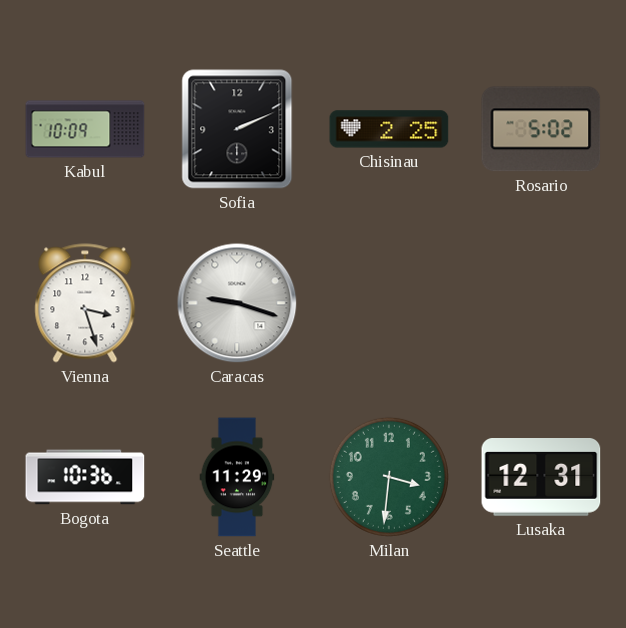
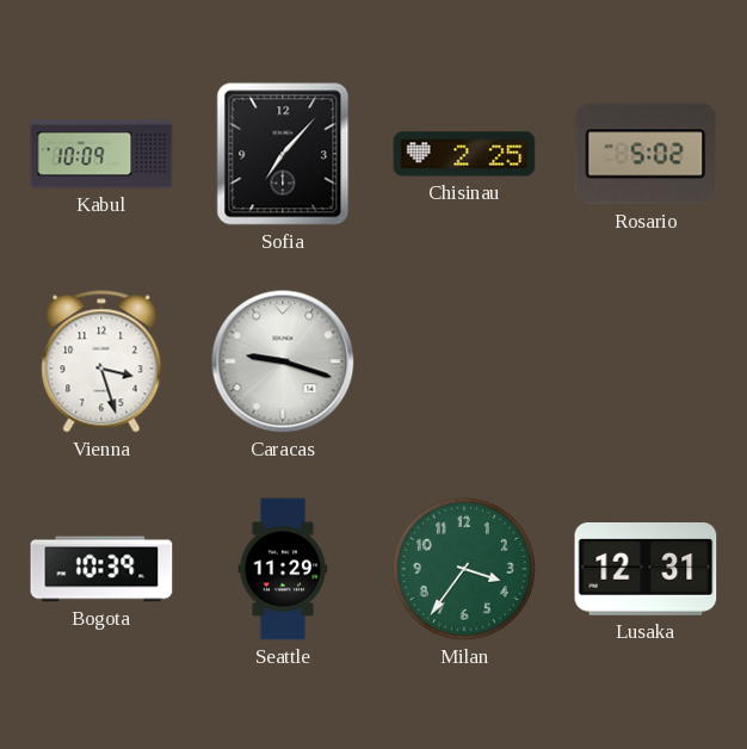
Sofia: 2:11 -> 7:07 (283, 154)
Bogota: 10:36 -> 10:39 (101, 569)
Milan: 3:31 -> 3:36 (464, 569)
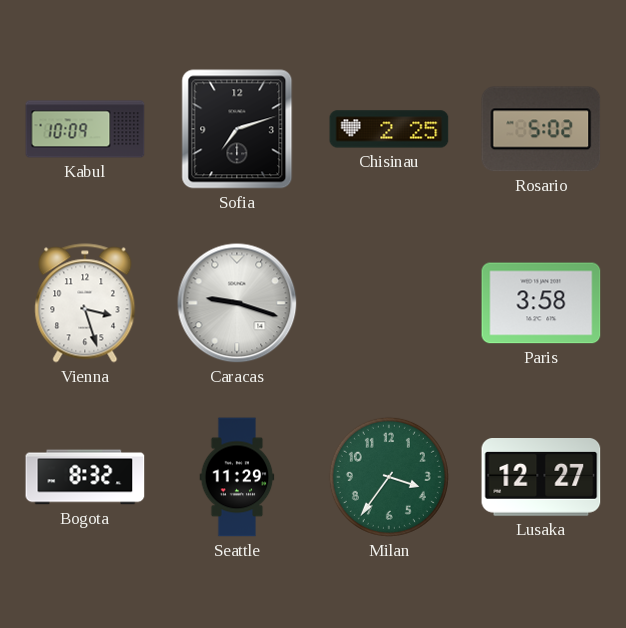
Sofia: 7:07 -> 7:12 (237, 129)
Paris: none -> 3:58 (541, 303)
Bogota: 10:39 -> 8:32 (85, 477)
Lusaka: 12:31 -> 12:27 (541, 478)
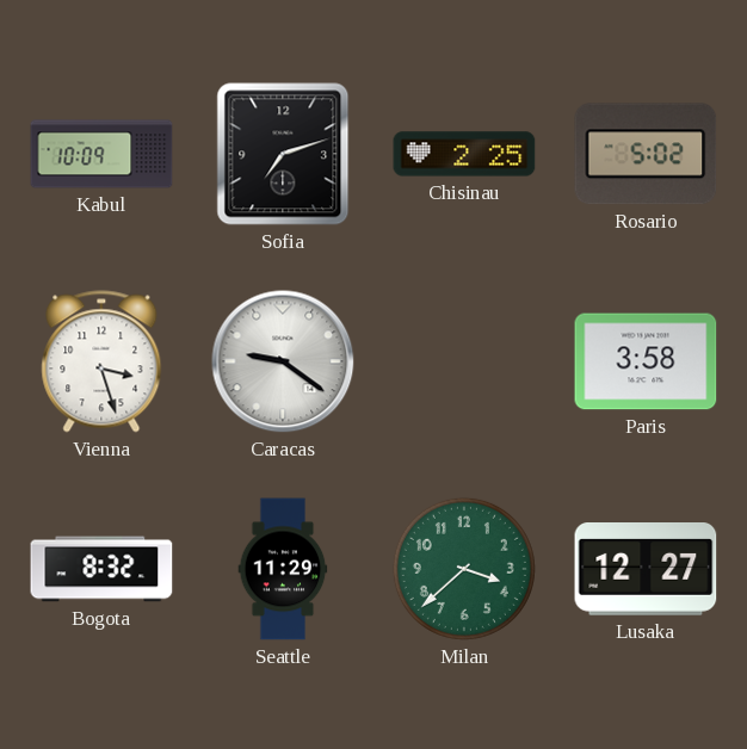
Caracas: 9:18 -> 9:21 (283, 361)
Milan: 3:36 -> 3:38 (464, 569)
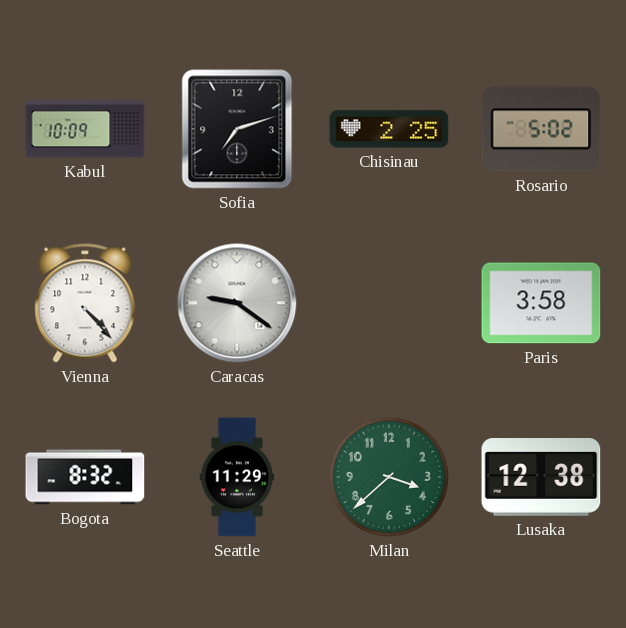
Vienna: 3:27 -> 4:23 (85, 303)
Lusaka: 12:27 -> 12:38 (541, 478)
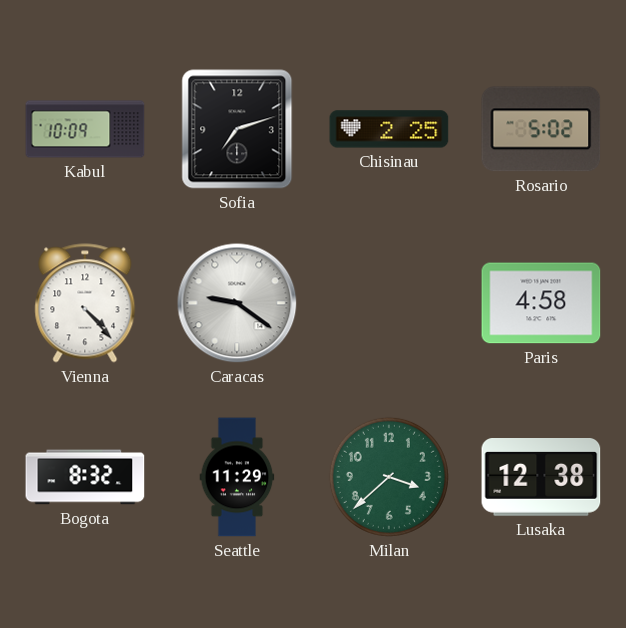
Paris: 3:58 -> 4:58 (541, 303)
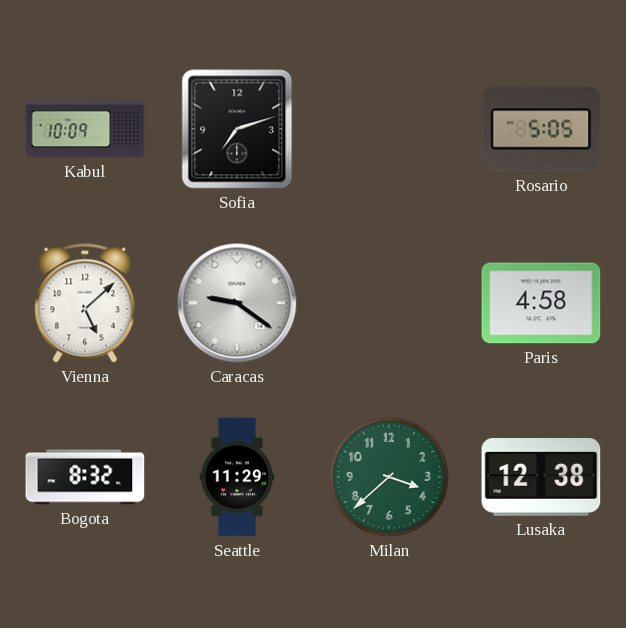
Chisinau: 2:25 -> none (389, 129)
Rosario: 5:02 -> 5:05 (541, 129)
Vienna: 4:23 -> 5:08 (85, 303)
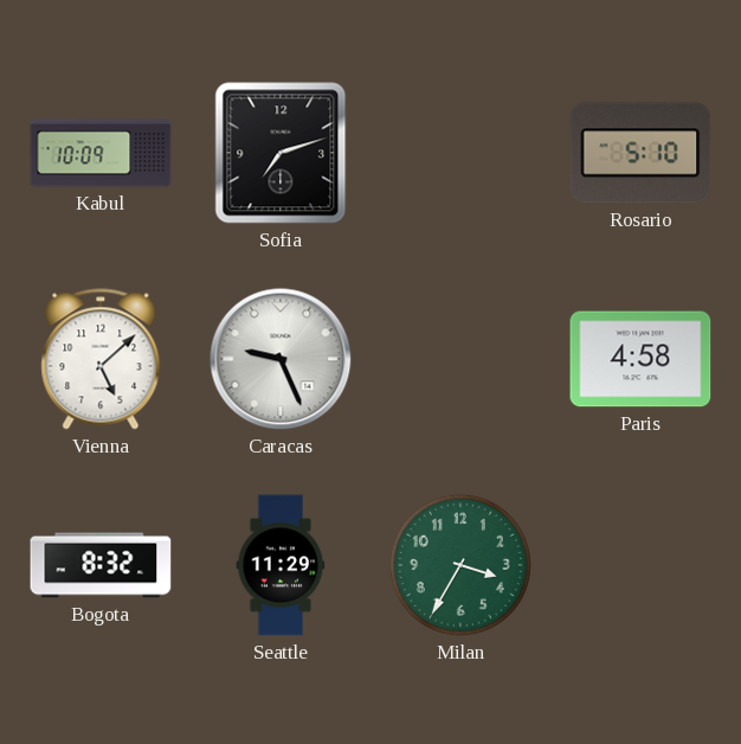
Rosario: 5:05 -> 5:10 (640, 153)
Caracas: 9:21 -> 9:26 (281, 359)
Milan: 3:38 -> 3:35 (460, 565)
Lusaka: 12:38 -> none (541, 478)
